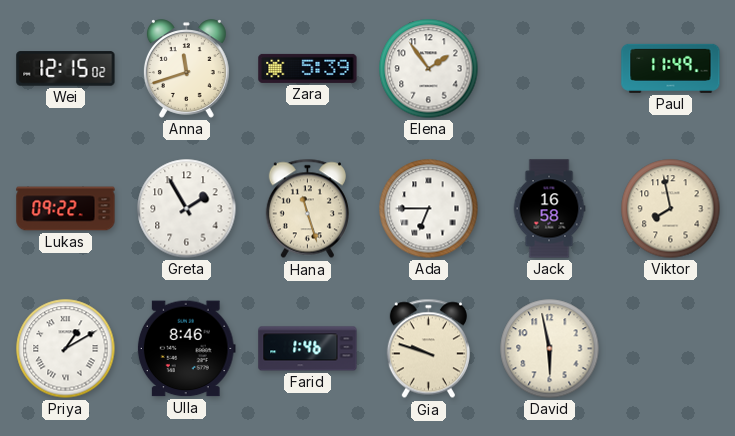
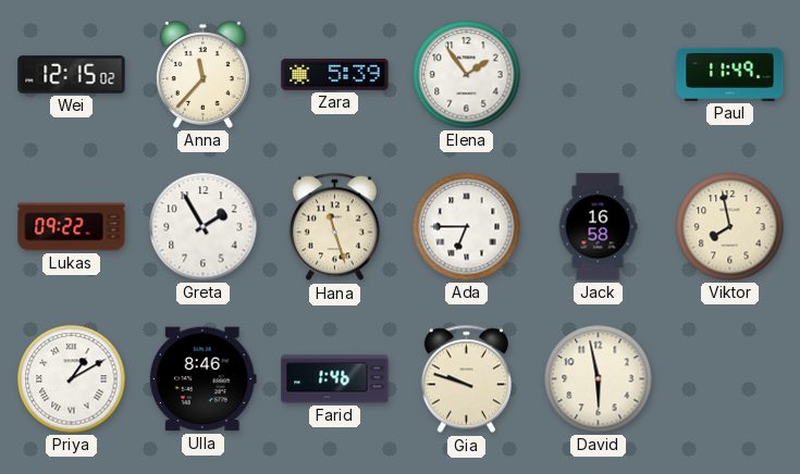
Anna: 11:42 -> 11:37 (202, 75)
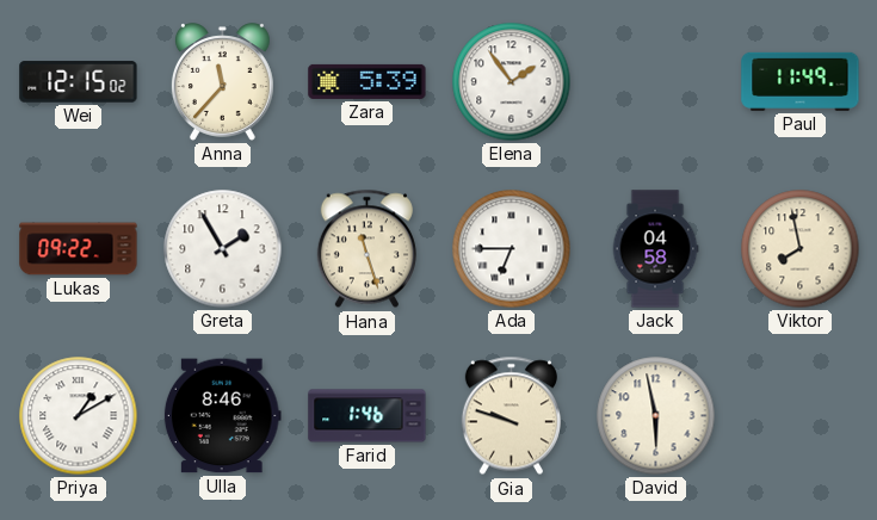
Jack: 16:58 -> 04:58 (655, 249)
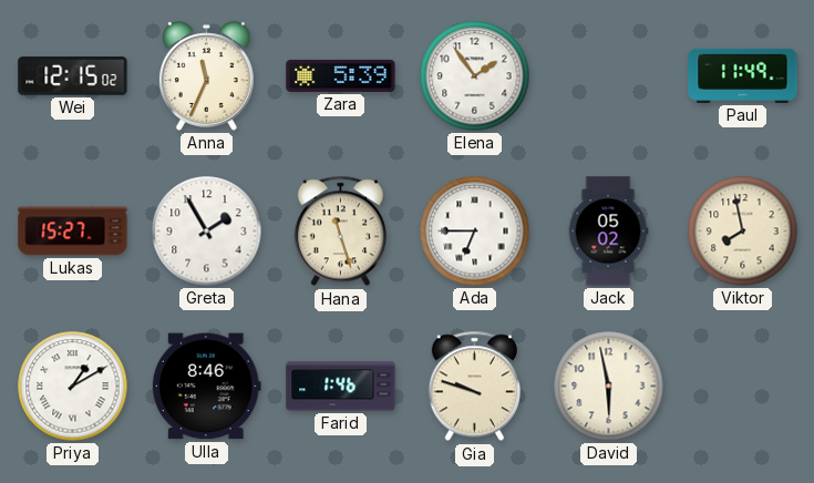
Anna: 11:37 -> 11:34 (206, 76)
Lukas: 09:22 -> 15:27 (73, 232)
Jack: 04:58 -> 05:02 (608, 232)
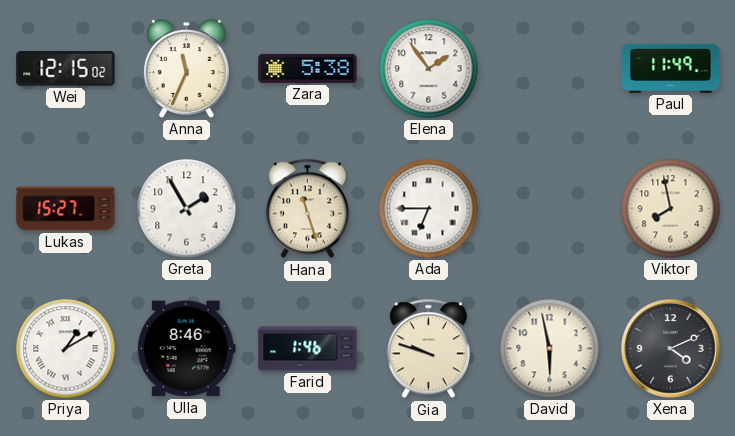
Zara: 5:39 -> 5:38 (308, 68)
Jack: 05:02 -> none (608, 232)
Xena: none -> 4:11 (671, 349)
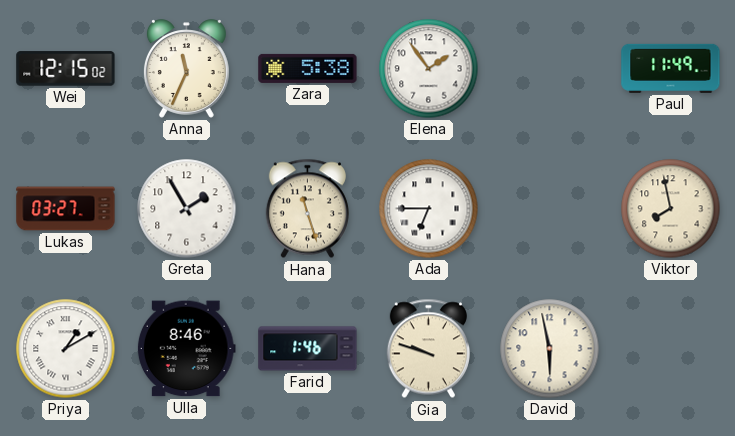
Lukas: 15:27 -> 03:27 (66, 209)
Xena: 4:11 -> none (671, 349)
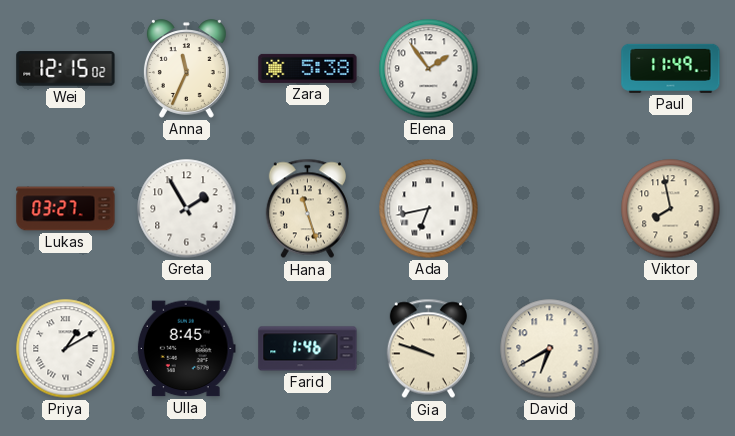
Ada: 6:45 -> 6:43 (429, 209)
Ulla: 8:46 -> 8:45 (186, 349)
David: 5:58 -> 6:40 (550, 349)
